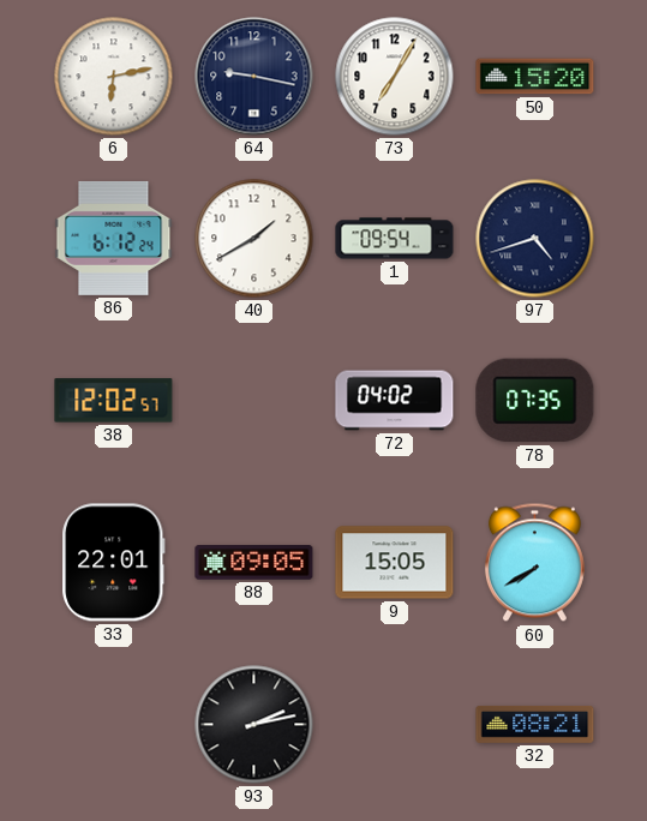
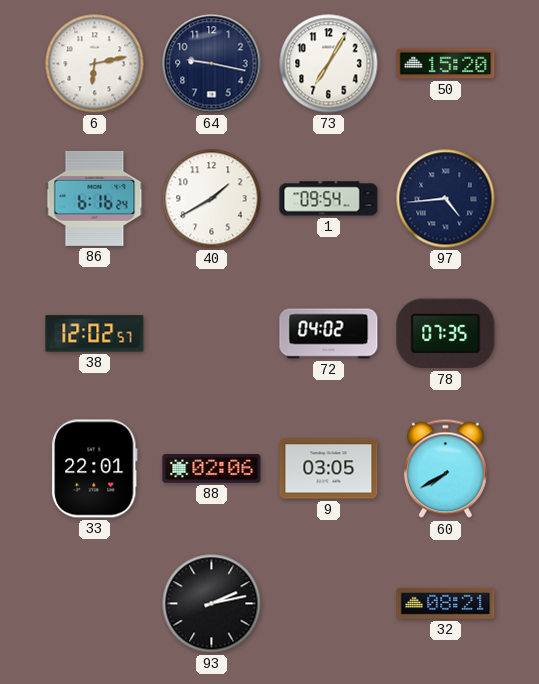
86: 6:12 -> 6:16 (95, 198)
97: 4:42 -> 4:44 (446, 199)
88: 09:05 -> 02:06 (212, 469)
9: 15:05 -> 03:05 (329, 469)
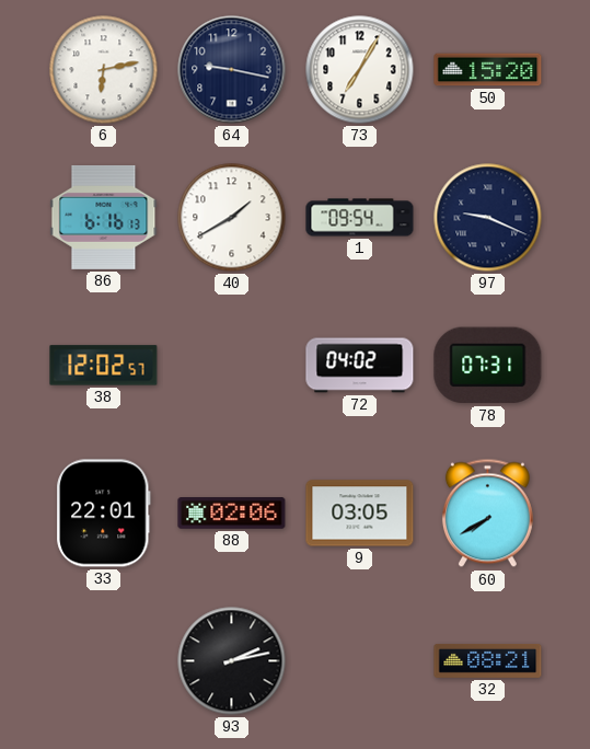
86: 6:16:24 -> 6:16:13 (104, 217)
97: 4:44 -> 9:19 (488, 218)
78: 07:35 -> 07:31 (488, 366)
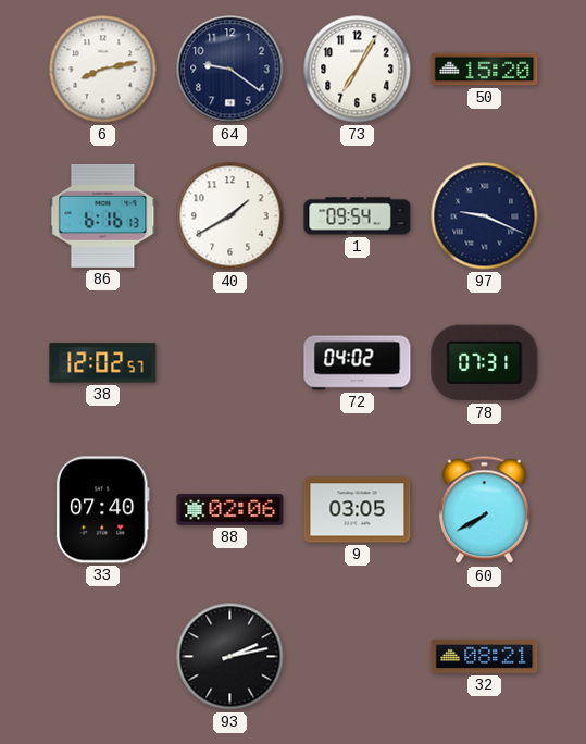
6: 6:13 -> 8:13 (103, 70)
64: 9:17 -> 9:21 (230, 70)
33: 22:01 -> 07:40 (103, 510)
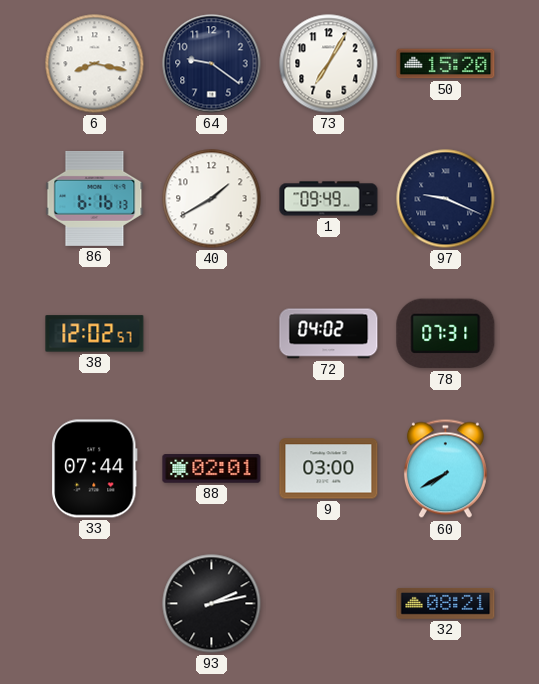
6: 8:13 -> 8:17 (95, 64)
1: 09:54 -> 09:49 (329, 199)
33: 07:40 -> 07:44 (95, 469)
88: 02:06 -> 02:01 (212, 469)
9: 03:05 -> 03:00 (329, 469)
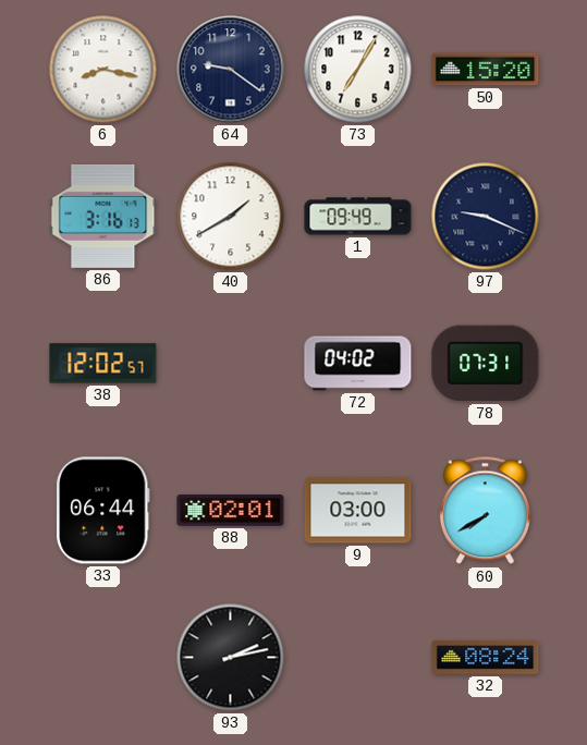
86: 6:16 -> 3:16 (103, 216)
33: 07:44 -> 06:44 (103, 511)
32: 08:21 -> 08:24 (486, 657)
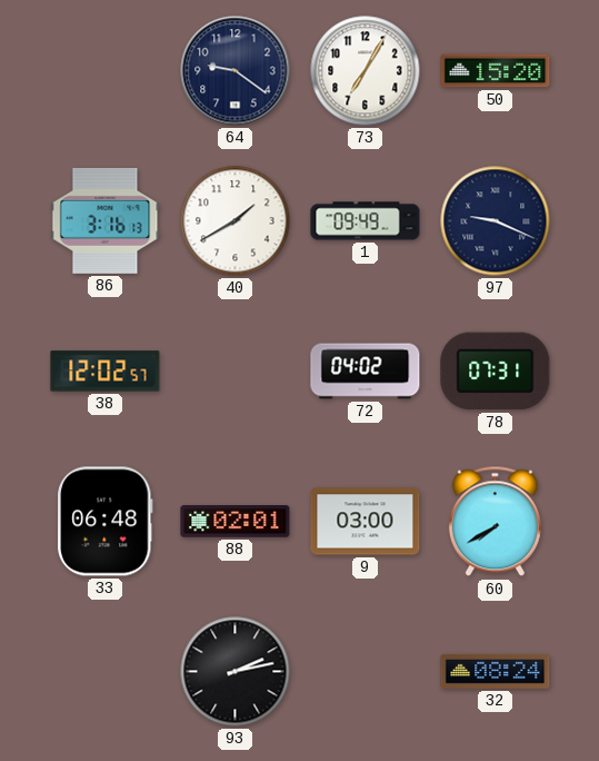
6: 8:17 -> none (103, 70)
33: 06:44 -> 06:48 (106, 522)
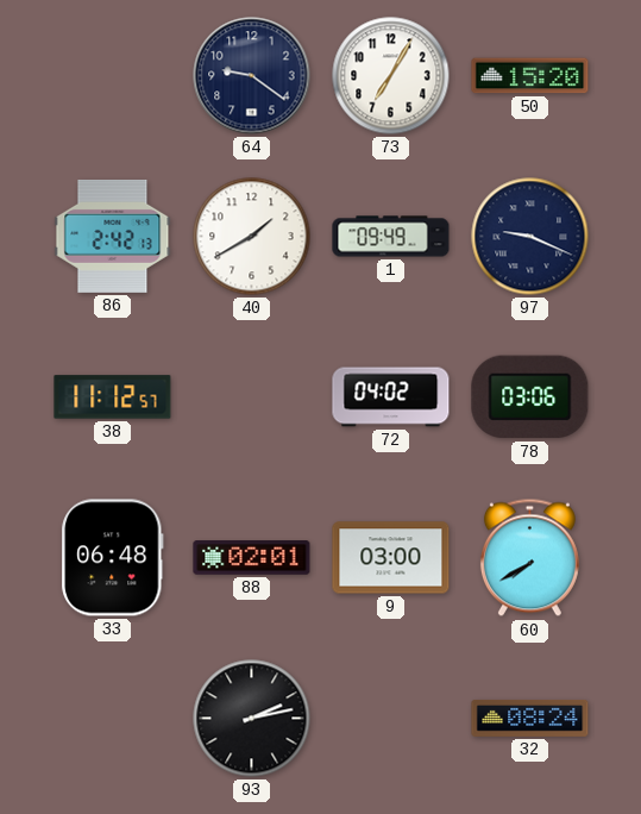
86: 3:16 -> 2:42 (113, 236)
38: 12:02 -> 11:12 (113, 397)
78: 07:31 -> 03:06 (530, 397)
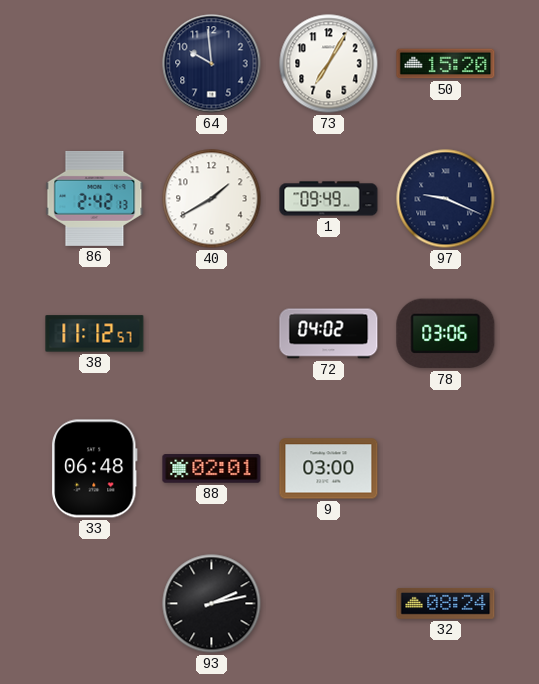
64: 9:21 -> 9:59 (212, 64)
60: 7:40 -> none (529, 558)
